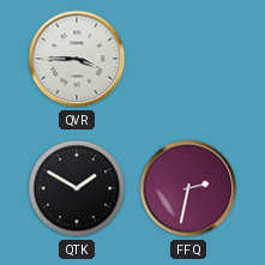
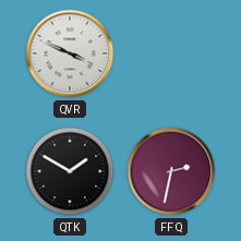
QVR: 3:45 -> 3:49 (70, 53)
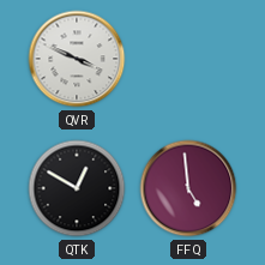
QTK: 1:50 -> 12:50 (77, 188)
FFQ: 2:32 -> 4:59 (188, 188)
